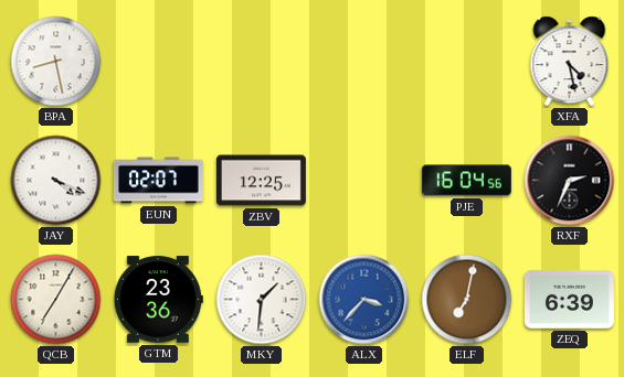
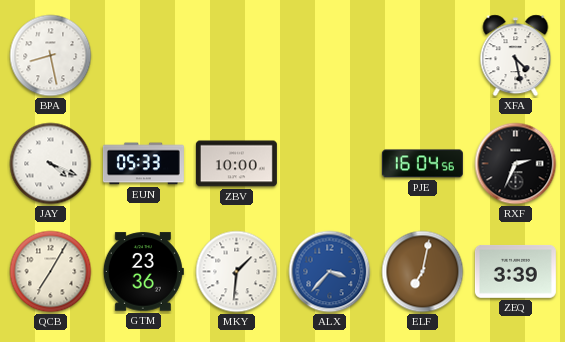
EUN: 02:07 -> 05:33 (143, 164)
ZBV: 12:25 -> 10:00 (236, 164)
ZEQ: 6:39 -> 3:39 (515, 271)
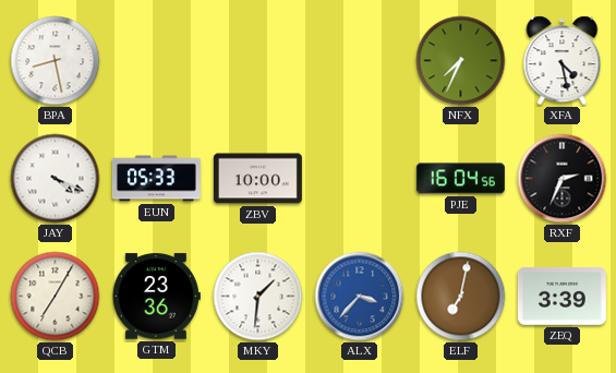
NFX: none -> 7:34 (461, 61)
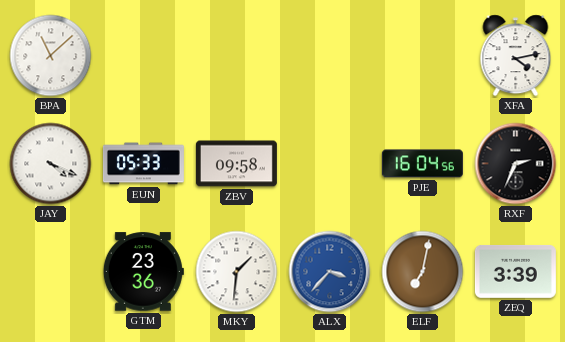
BPA: 8:28 -> 11:08 (51, 56)
NFX: 7:34 -> none (461, 61)
XFA: 4:28 -> 4:13 (516, 56)
ZBV: 10:00 -> 09:58 (236, 164)
QCB: 7:05 -> none (56, 297)
